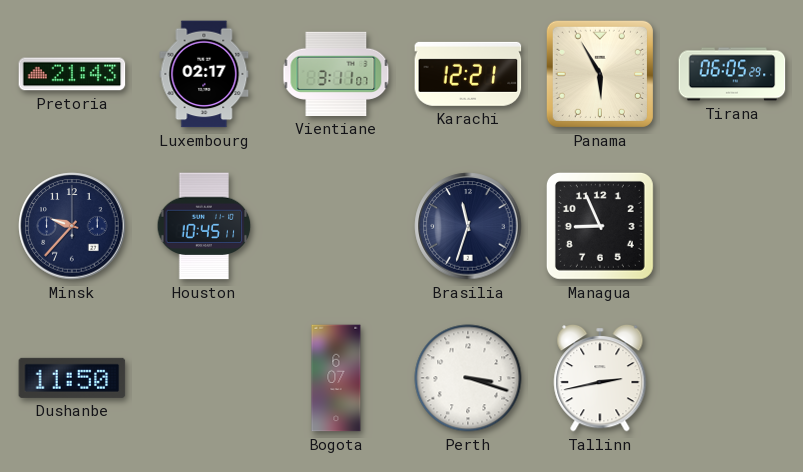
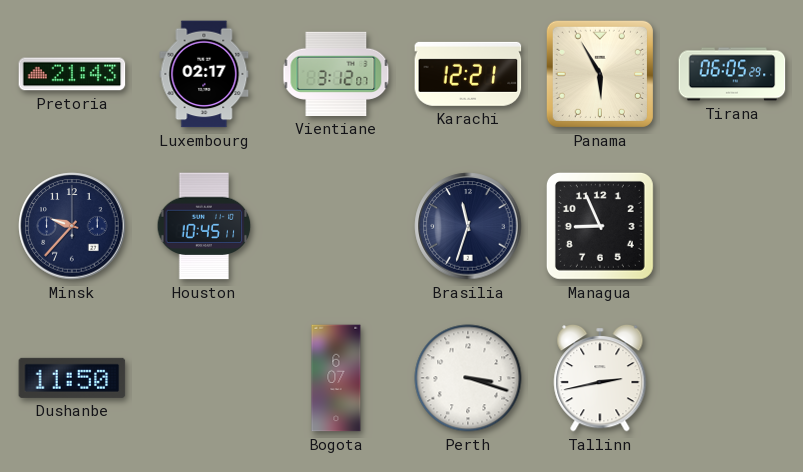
Vientiane: 3:11 -> 3:12 (336, 74)
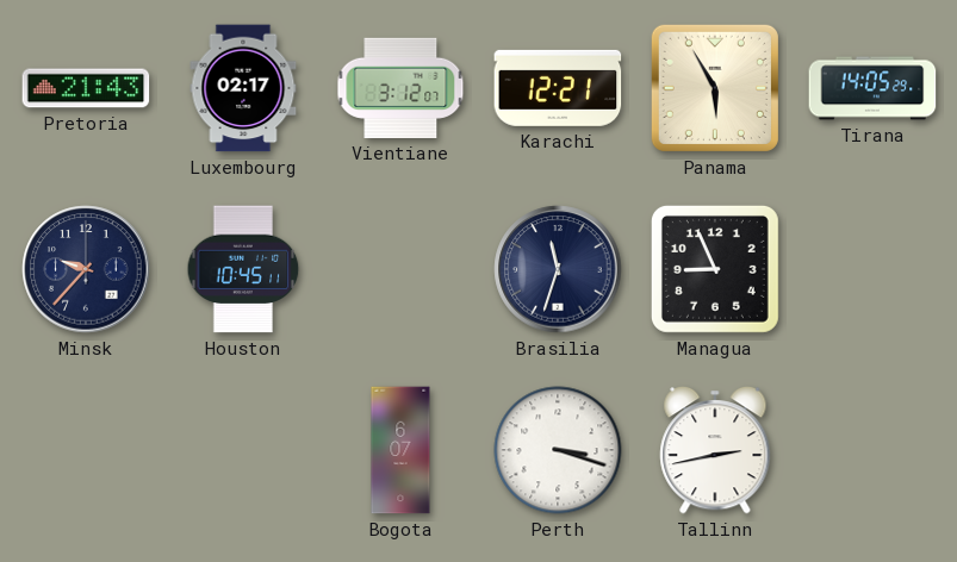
Tirana: 06:05 -> 14:05 (872, 88)
Dushanbe: 11:50 -> none (72, 378)
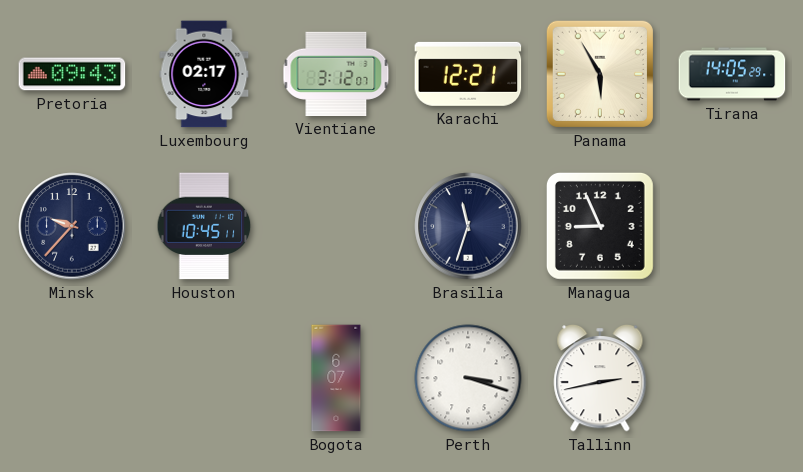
Pretoria: 21:43 -> 09:43 (72, 74)
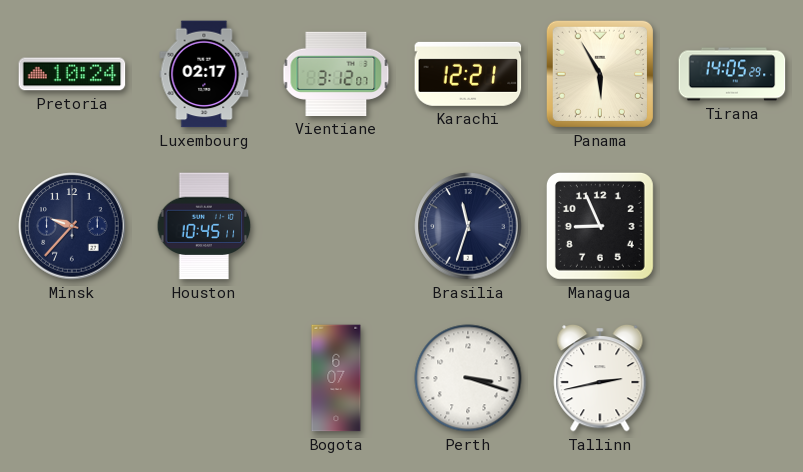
Pretoria: 09:43 -> 10:24 (72, 74)
